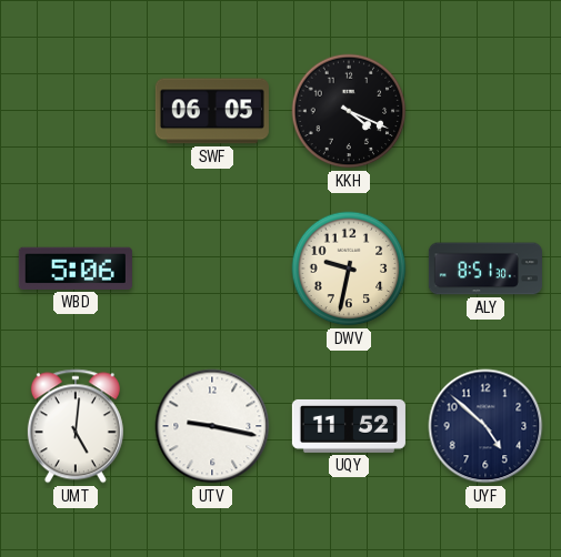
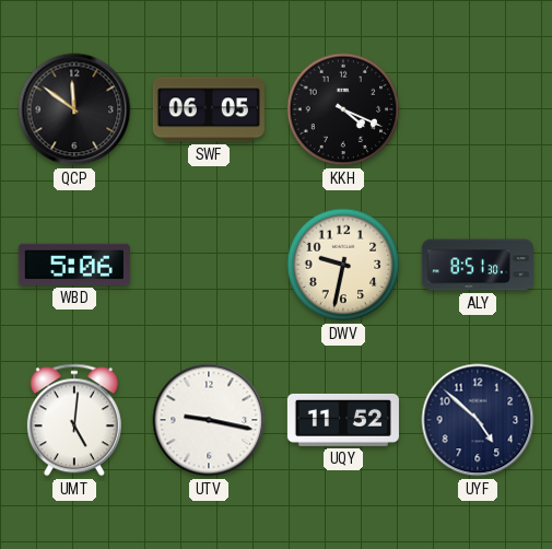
QCP: none -> 11:51 (74, 109)
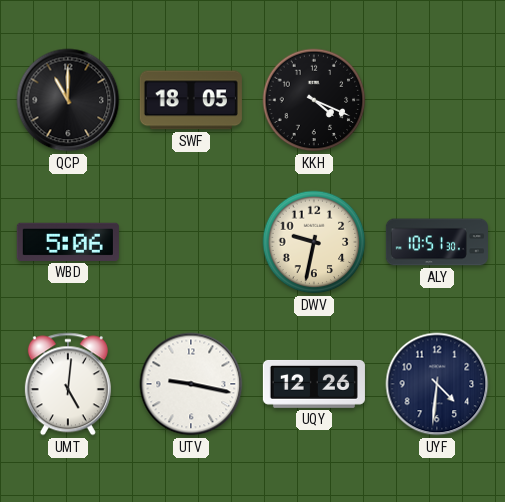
QCP: 11:51 -> 11:00 (68, 100)
SWF: 06:05 -> 18:05 (191, 100)
ALY: 8:51 -> 10:51 (437, 242)
UQY: 11:52 -> 12:26 (314, 384)
UYF: 4:52 -> 4:31 (437, 384)
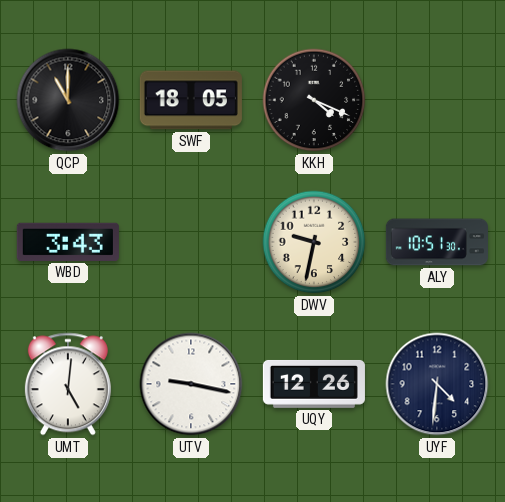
WBD: 5:06 -> 3:43 (68, 242)
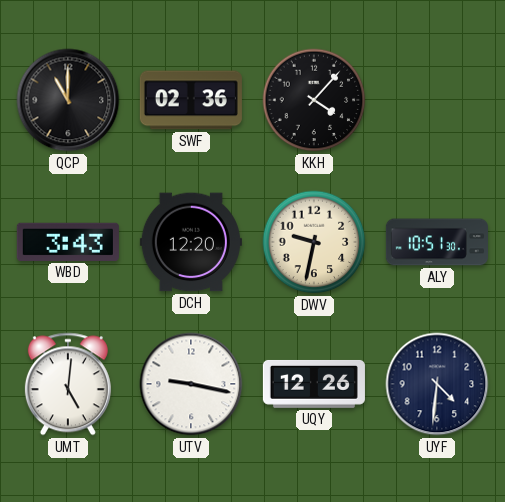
SWF: 18:05 -> 02:36 (191, 100)
KKH: 4:19 -> 4:07 (314, 100)
DCH: none -> 12:20 (191, 242)
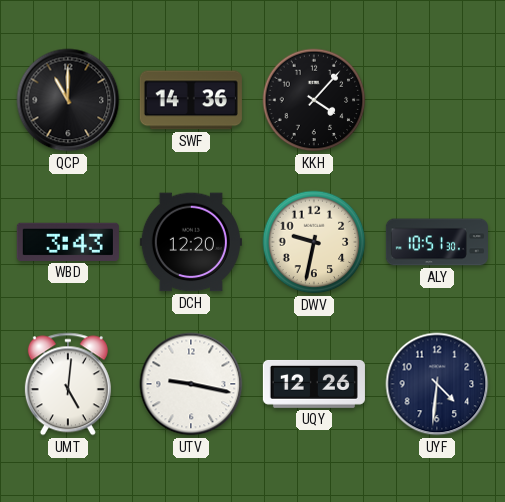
SWF: 02:36 -> 14:36 (191, 100)
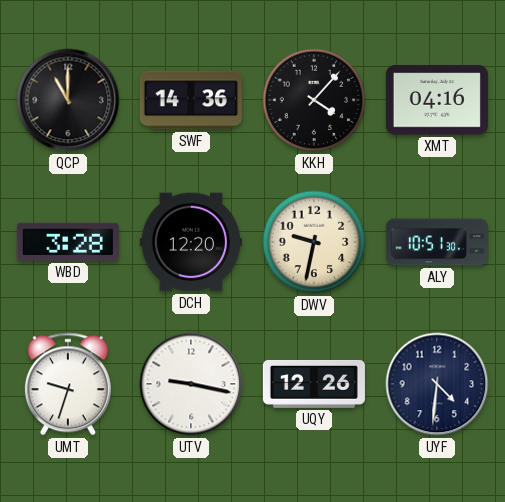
XMT: none -> 04:16 (437, 100)
WBD: 3:43 -> 3:28 (68, 242)
UMT: 5:01 -> 9:33 (68, 384)
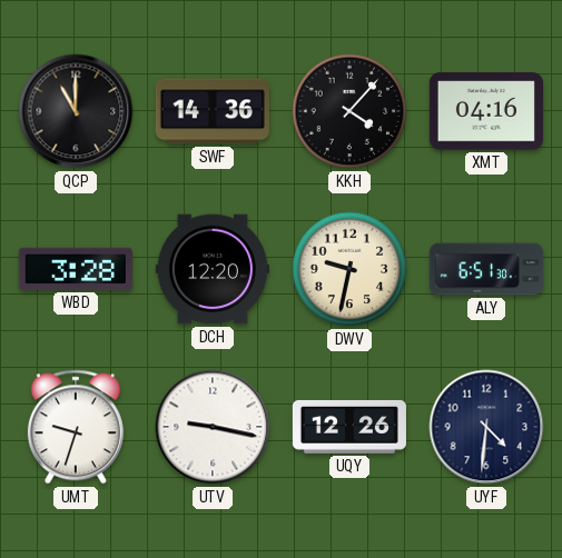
ALY: 10:51 -> 6:51 (486, 269)
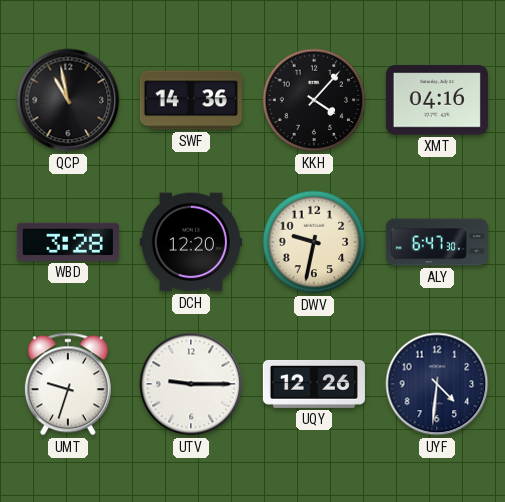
QCP: 11:00 -> 10:58 (68, 100)
ALY: 6:51 -> 6:47 (437, 242)
UTV: 9:17 -> 9:15 (191, 384)
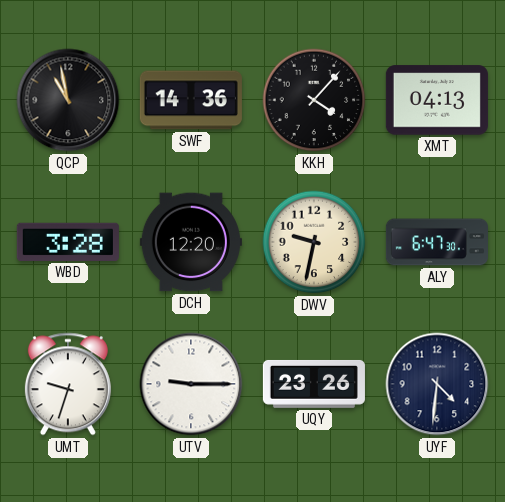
XMT: 04:16 -> 04:13 (437, 100)
UQY: 12:26 -> 23:26 (314, 384)
